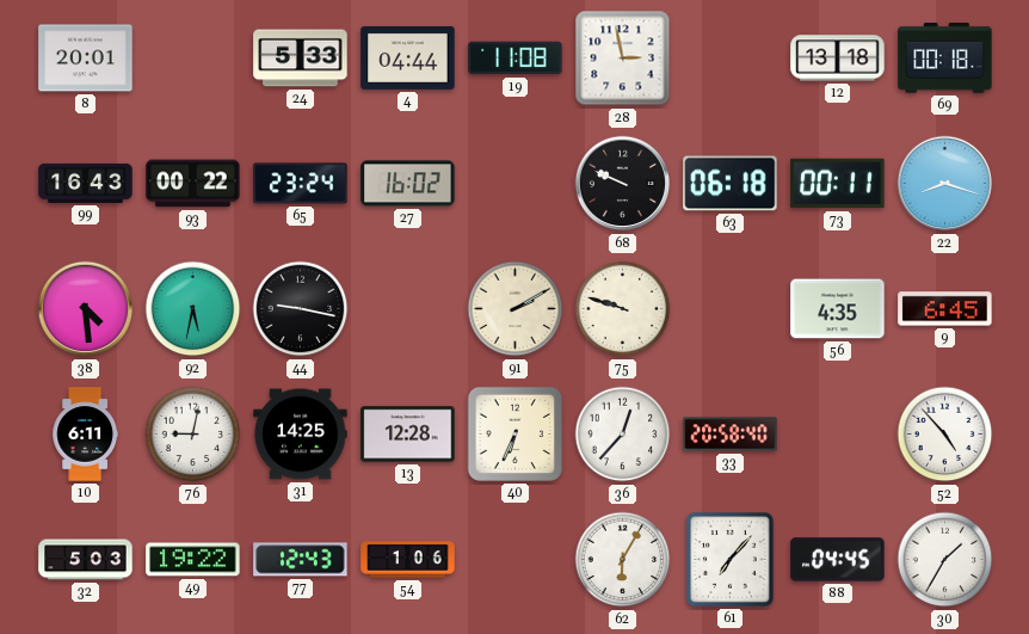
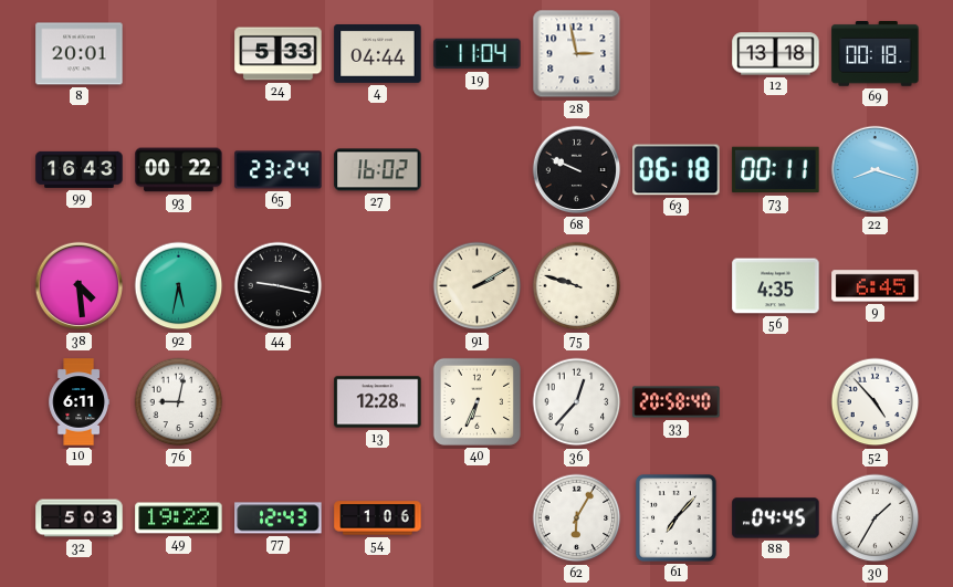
19: 11:08 -> 11:04 (478, 54)
31: 14:25 -> none (301, 435)
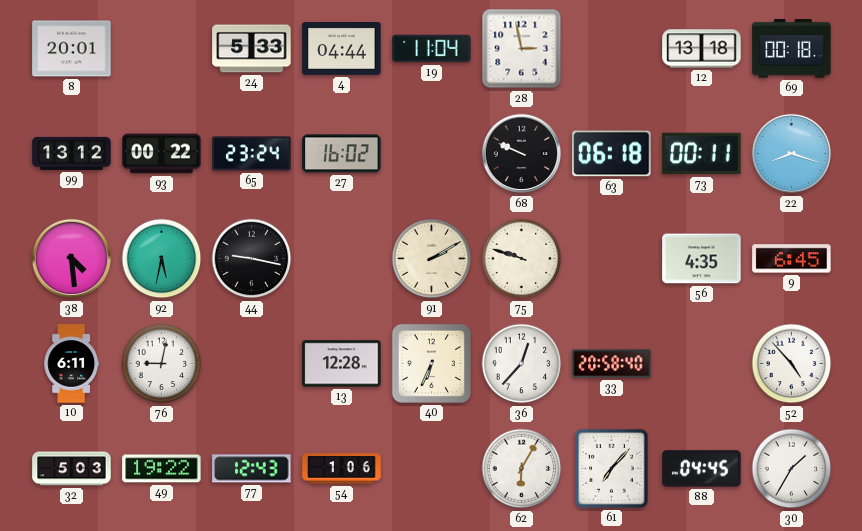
99: 16:43 -> 13:12 (72, 153)
